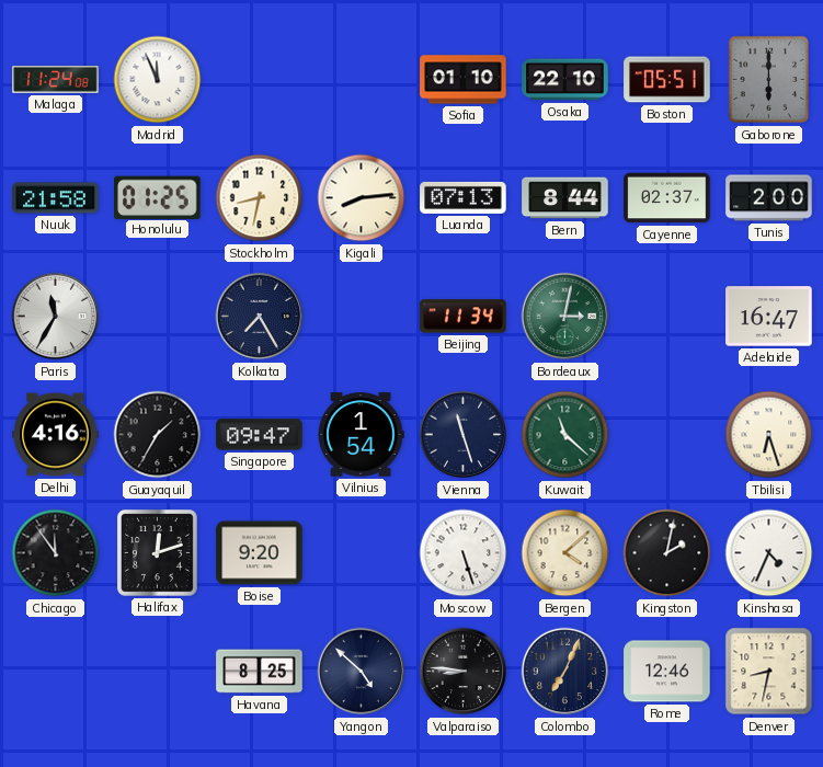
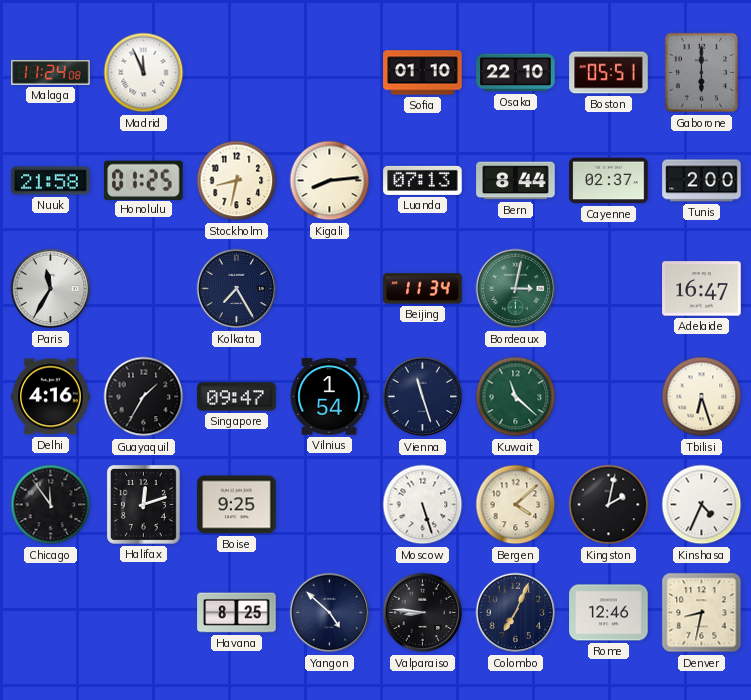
Boise: 9:20 -> 9:25 (237, 505)
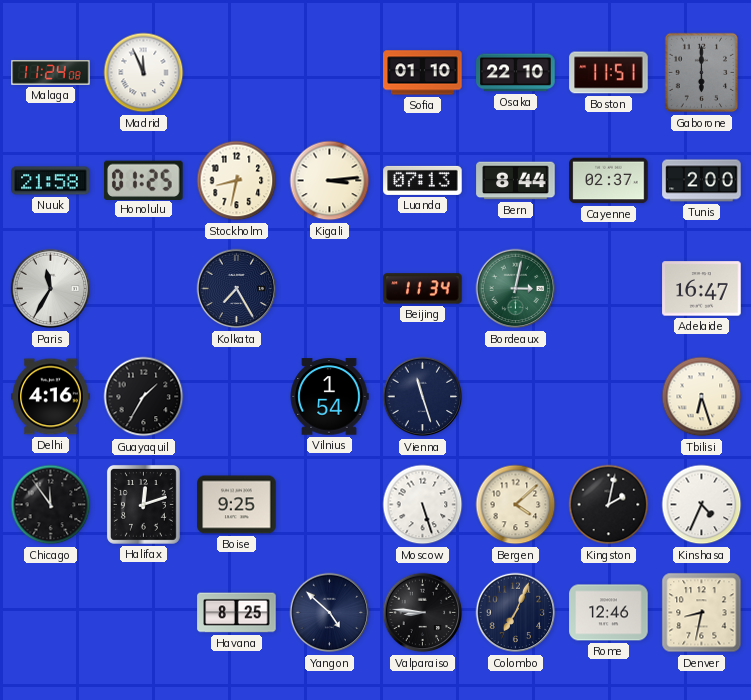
Boston: 05:51 -> 11:51 (609, 73)
Kigali: 8:14 -> 3:14 (330, 181)
Singapore: 09:47 -> none (237, 397)
Kuwait: 11:22 -> none (516, 397)
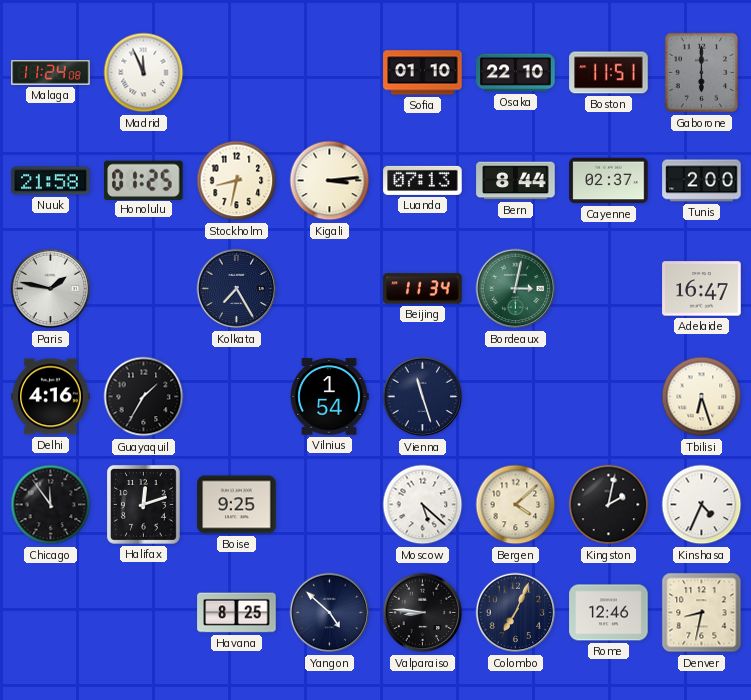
Paris: 11:35 -> 1:47 (51, 289)
Moscow: 5:27 -> 5:22 (423, 505)
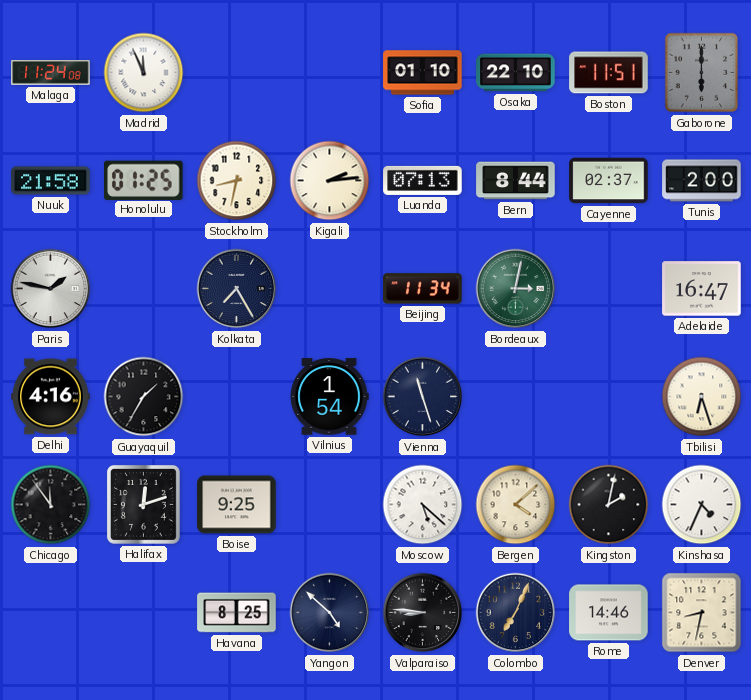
Kigali: 3:14 -> 2:14 (330, 181)
Rome: 12:46 -> 14:46 (609, 613)
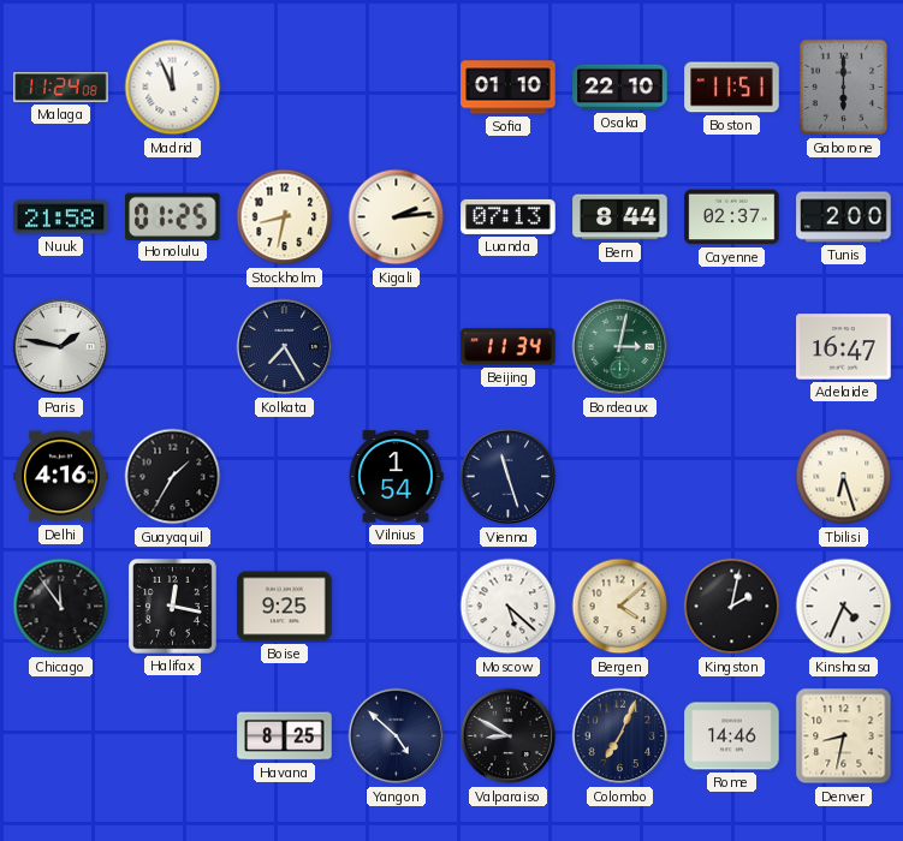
Halifax: 12:12 -> 12:17 (172, 607)
Valparaiso: 8:46 -> 8:50 (509, 736)
